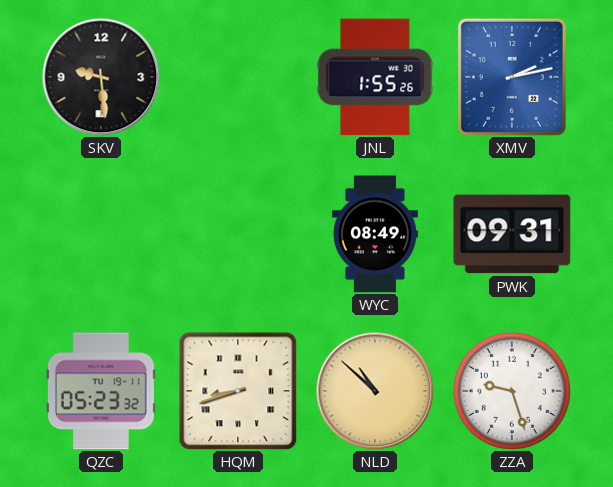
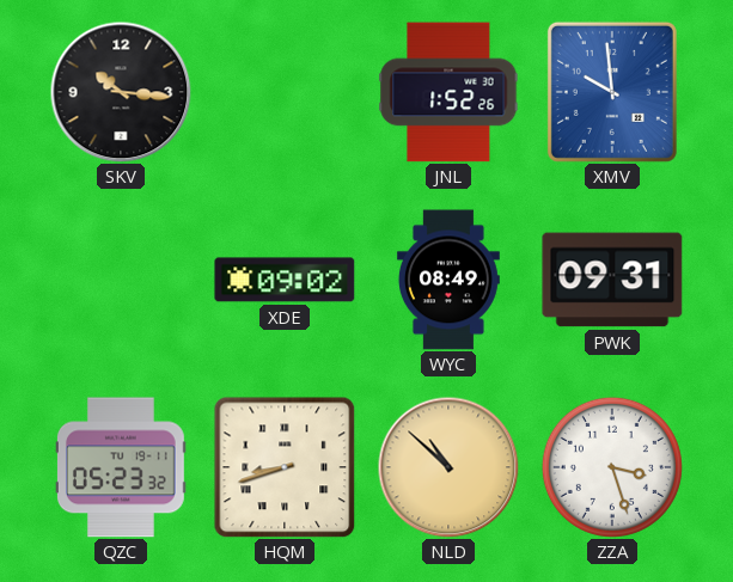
SKV: 9:29 -> 10:16 (121, 92)
JNL: 1:55 -> 1:52 (448, 92)
XMV: 2:13 -> 9:59 (612, 92)
XDE: none -> 09:02 (285, 280)
ZZA: 9:27 -> 3:27 (612, 467)
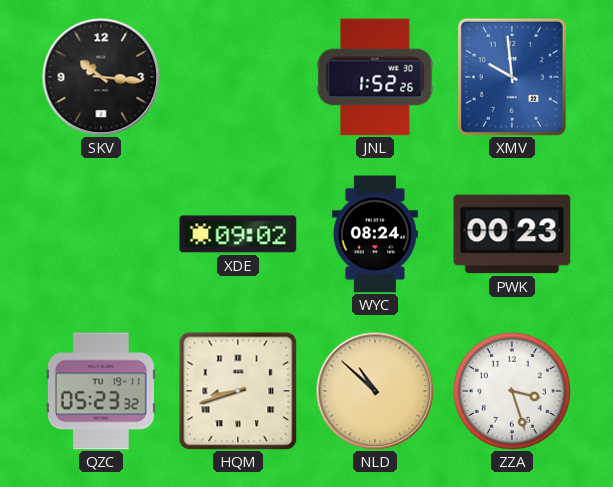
WYC: 08:49 -> 08:24 (375, 234)
PWK: 09:31 -> 00:23 (512, 234)
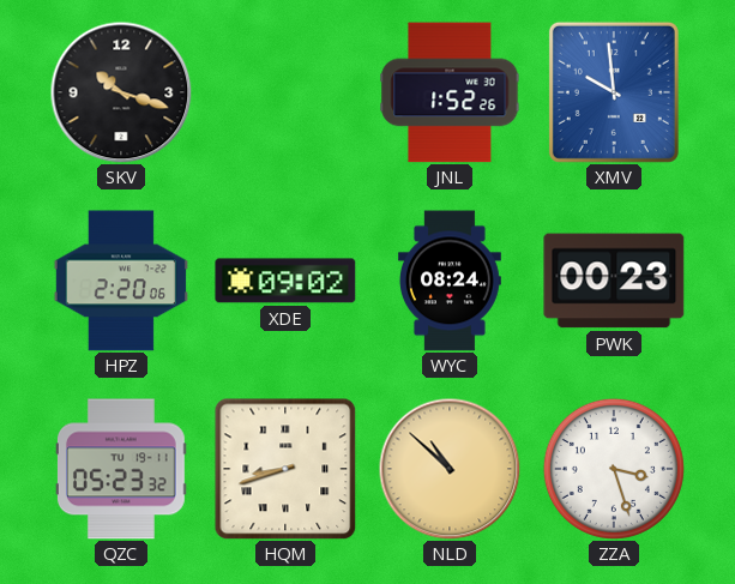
SKV: 10:16 -> 10:18 (121, 92)
HPZ: none -> 2:20 (121, 281)
